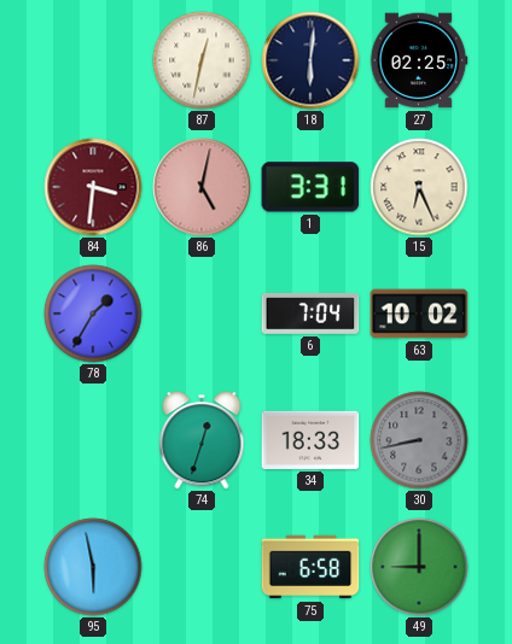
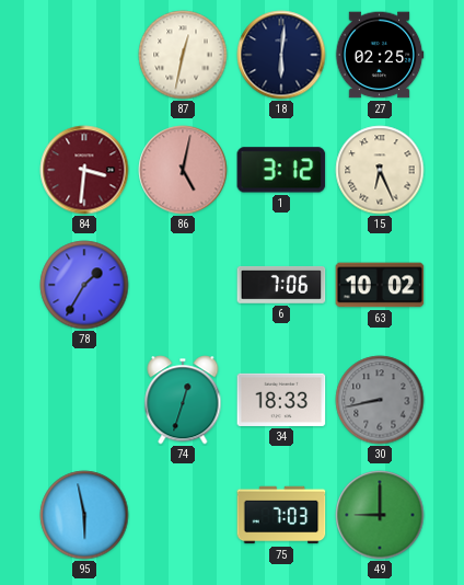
1: 3:31 -> 3:12 (281, 170)
6: 7:04 -> 7:06 (281, 285)
75: 6:58 -> 7:03 (281, 515)
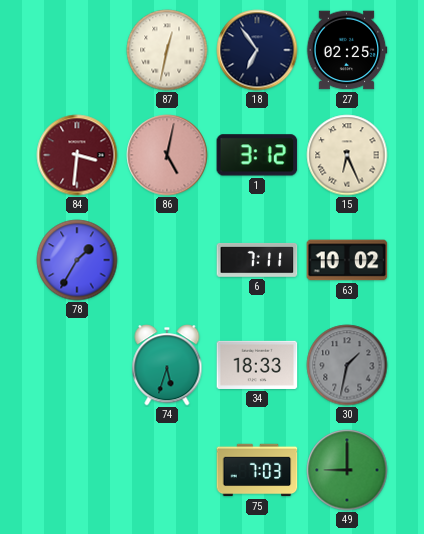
18: 6:01 -> 6:54 (257, 50)
6: 7:06 -> 7:11 (257, 260)
74: 12:33 -> 5:33 (167, 365)
30: 8:43 -> 1:32 (347, 365)
95: 5:58 -> none (84, 515)
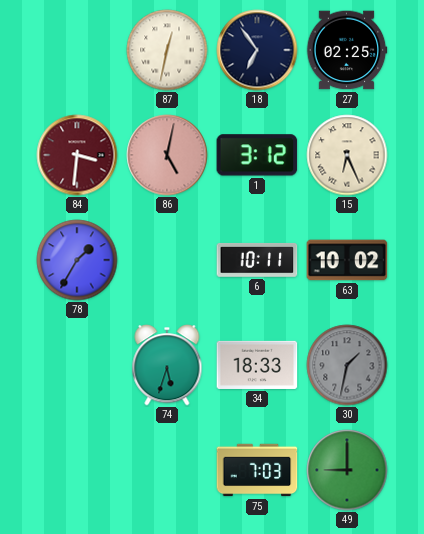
6: 7:11 -> 10:11 (257, 260)
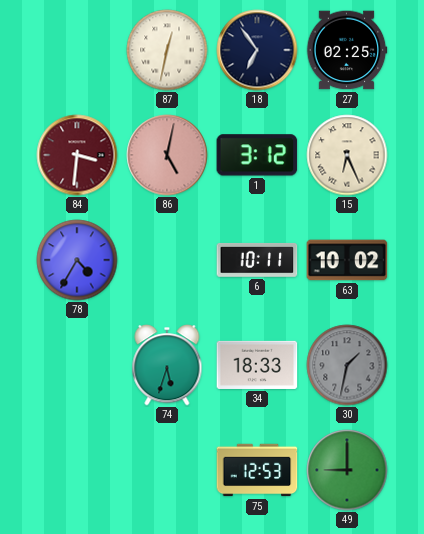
78: 1:35 -> 4:35 (77, 260)
75: 7:03 -> 12:53 (257, 470)
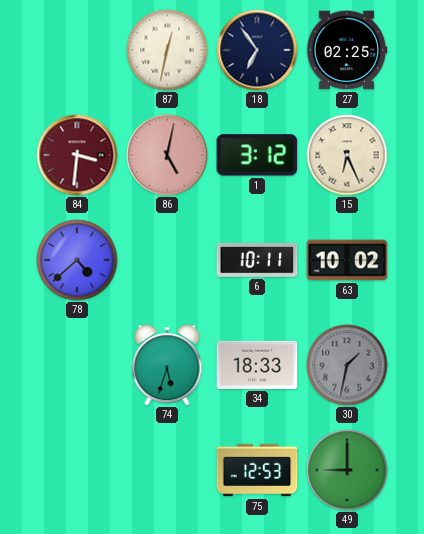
78: 4:35 -> 4:38 (77, 260)
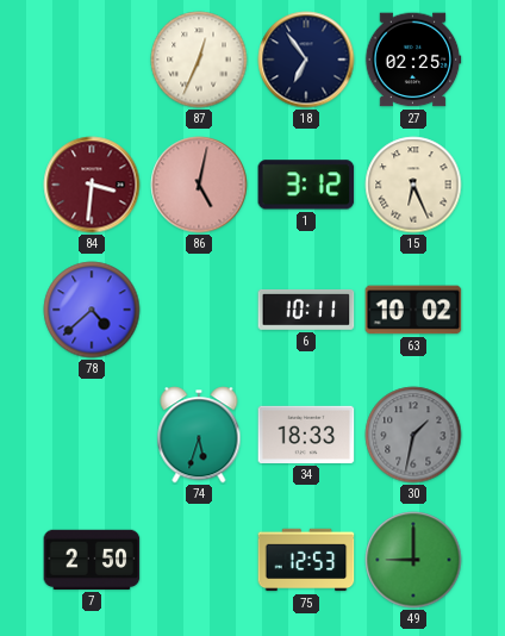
87: 12:32 -> 12:34 (199, 60)
7: none -> 2:50 (92, 560)
